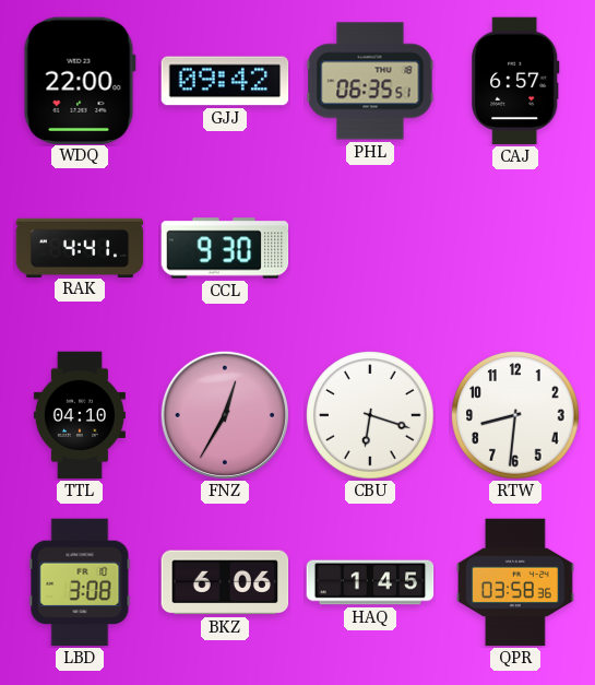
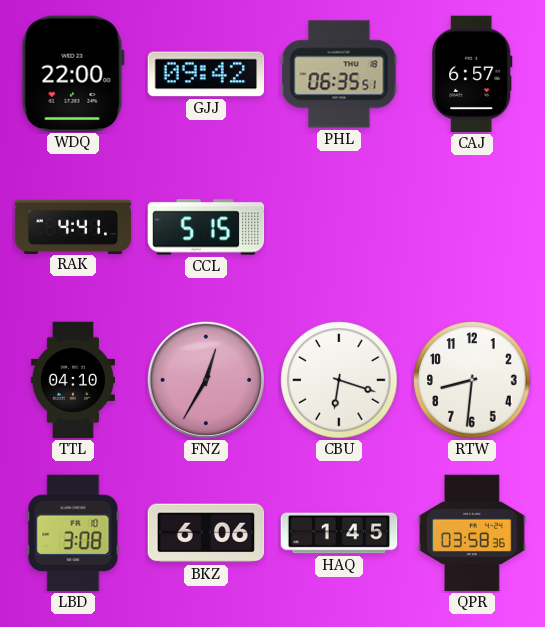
CCL: 9:30 -> 5:15 (206, 227)
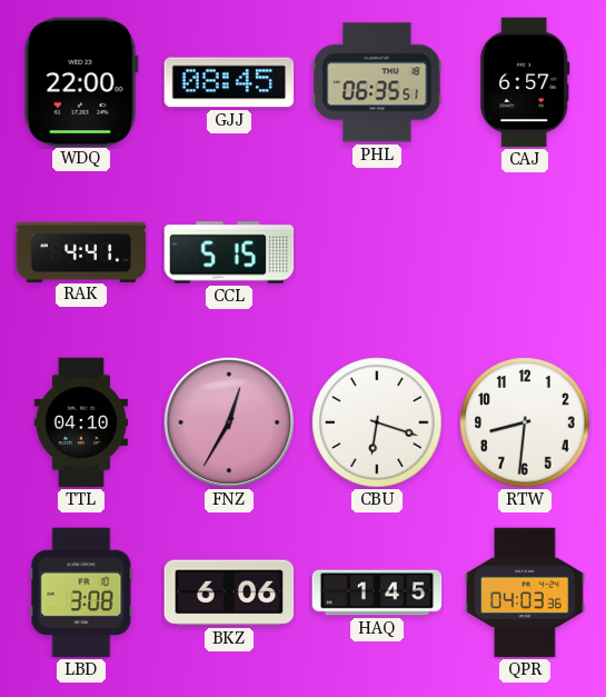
GJJ: 09:42 -> 08:45 (229, 82)
QPR: 03:58 -> 04:03 (526, 593)
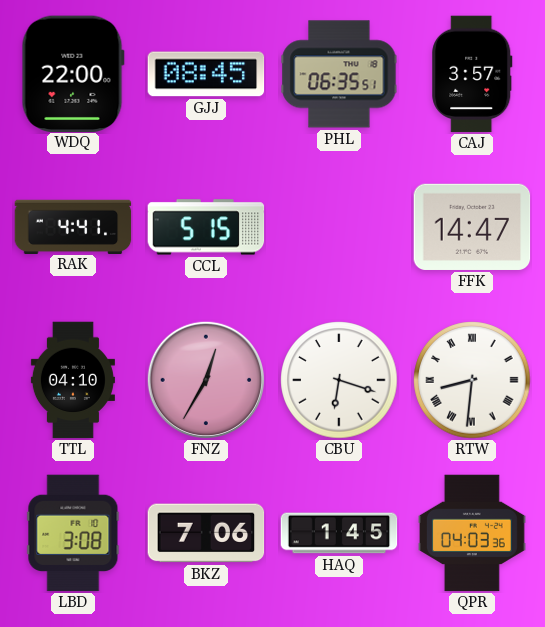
CAJ: 6:57 -> 3:57 (472, 74)
FFK: none -> 14:47 (472, 227)
RTW numerals: Arabic -> Roman (472, 380)
BKZ: 6:06 -> 7:06 (206, 533)
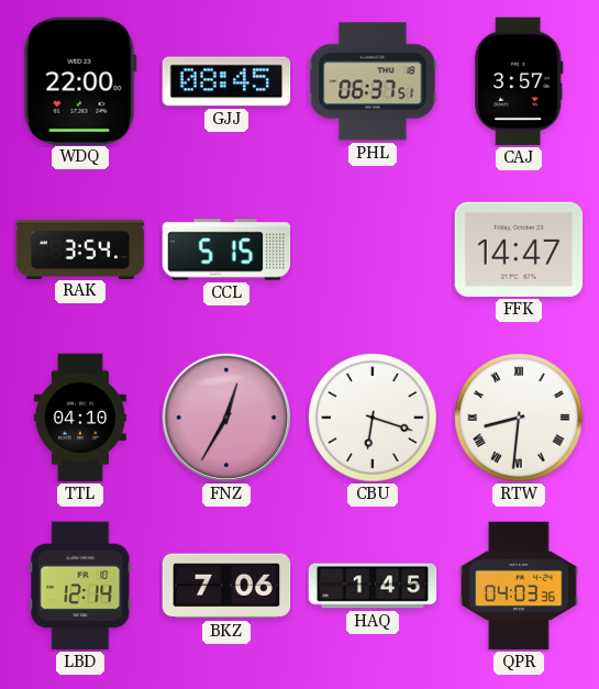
PHL: 06:35 -> 06:37 (373, 81)
RAK: 4:41 -> 3:54 (80, 248)
LBD: 3:08 -> 12:14 (80, 586)
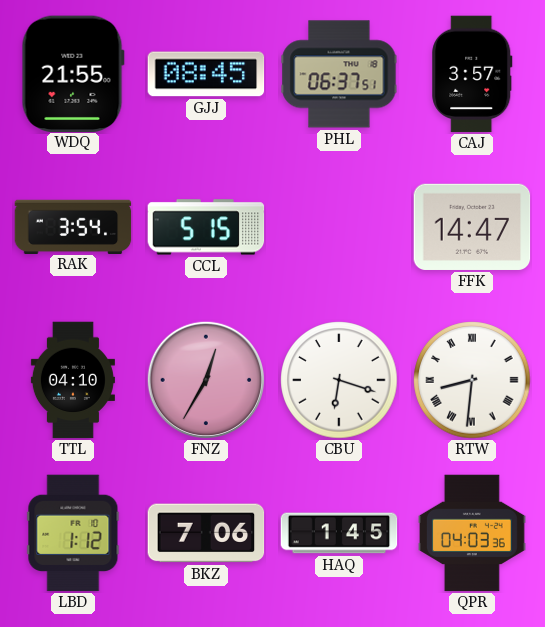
WDQ: 22:00 -> 21:55 (73, 73)
LBD: 12:14 -> 1:12 (73, 533)
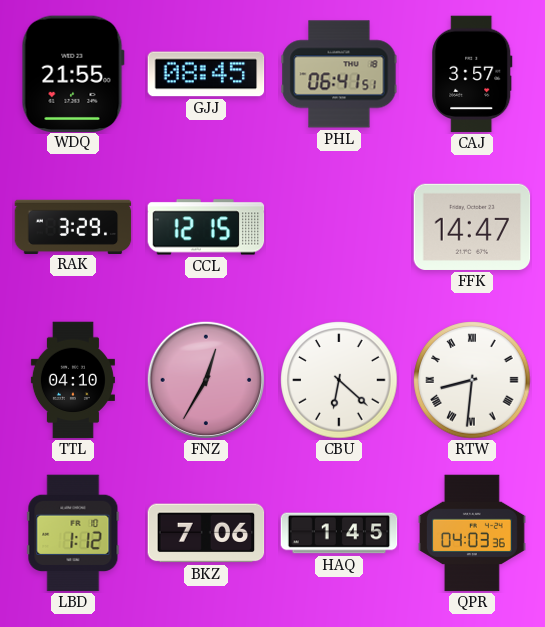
PHL: 06:37 -> 06:41 (339, 74)
RAK: 3:54 -> 3:29 (73, 226)
CCL: 5:15 -> 12:15 (206, 227)
CBU: 6:18 -> 6:22 (339, 380)
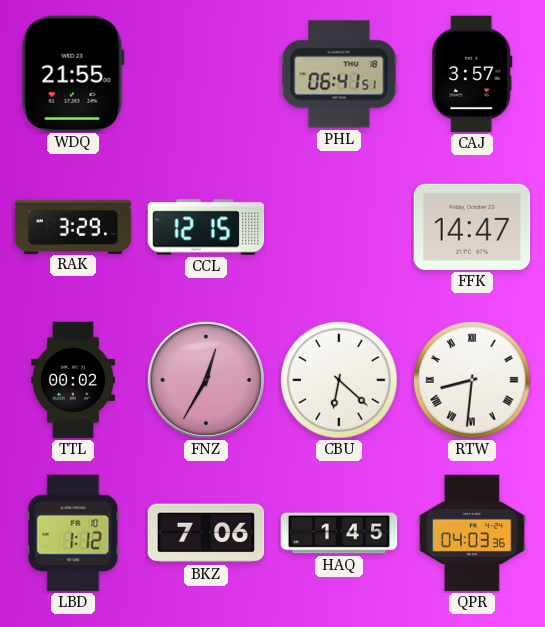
GJJ: 08:45 -> none (206, 74)
TTL: 04:10 -> 00:02 (73, 380)
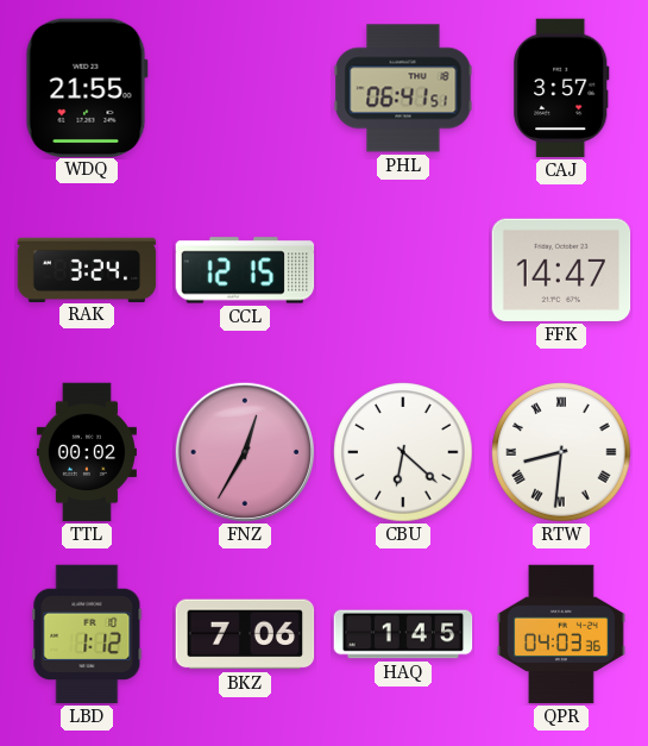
RAK: 3:29 -> 3:24 (87, 269)
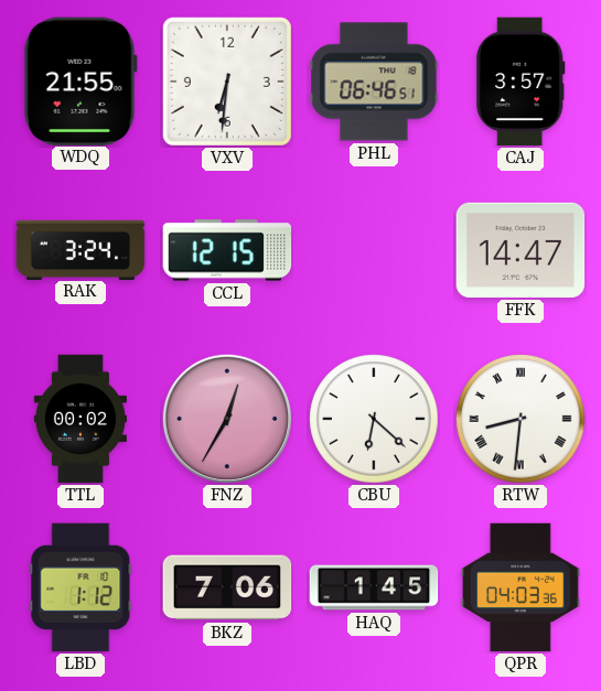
VXV: none -> 6:31 (227, 82)
PHL: 06:41 -> 06:46 (374, 82)
